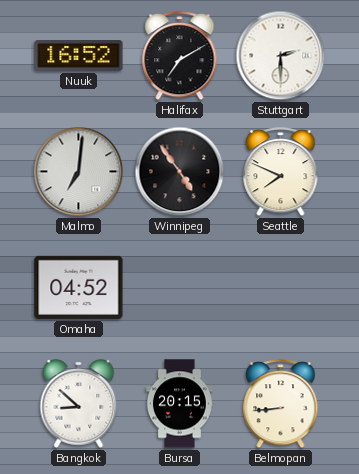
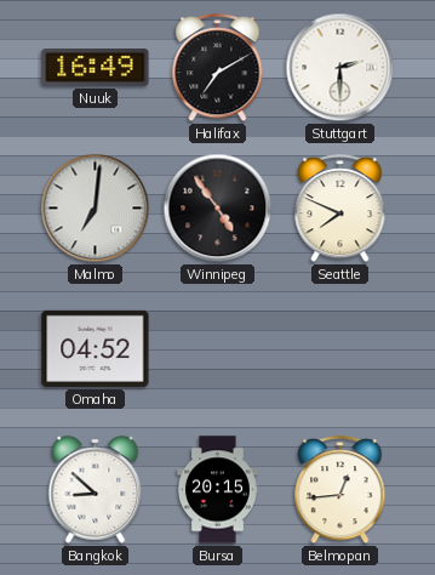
Nuuk: 16:52 -> 16:49 (96, 68)
Belmopan: 8:44 -> 12:44 (340, 490)
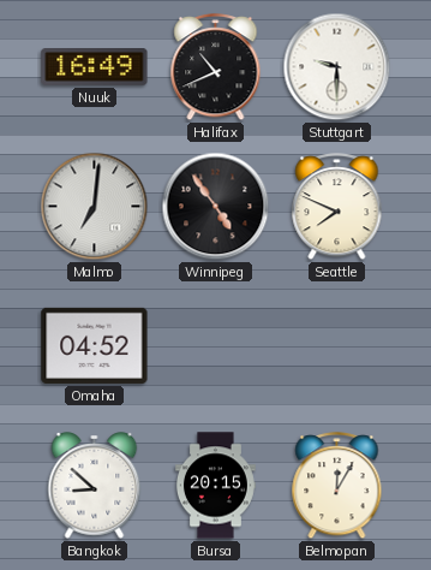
Halifax: 7:10 -> 10:41 (216, 67)
Stuttgart: 2:30 -> 9:30 (337, 67)
Belmopan: 12:44 -> 12:05 (337, 486)
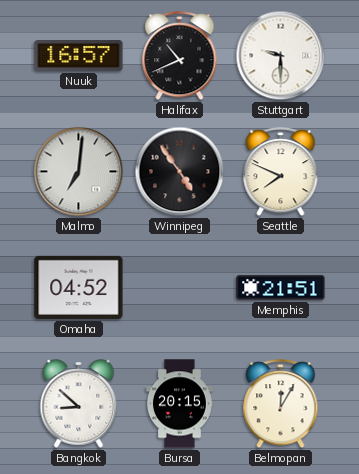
Nuuk: 16:49 -> 16:57 (79, 56)
Memphis: none -> 21:51 (281, 288)
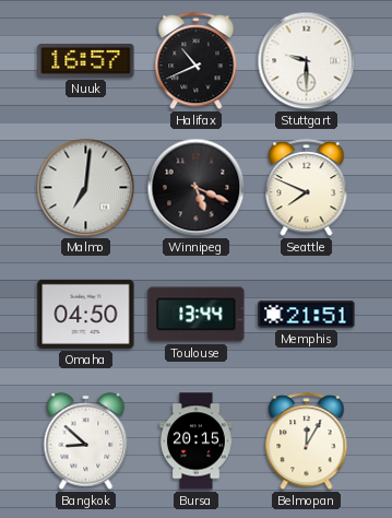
Winnipeg: 4:54 -> 5:19 (197, 188)
Omaha: 04:52 -> 04:50 (86, 314)
Toulouse: none -> 13:44 (197, 315)
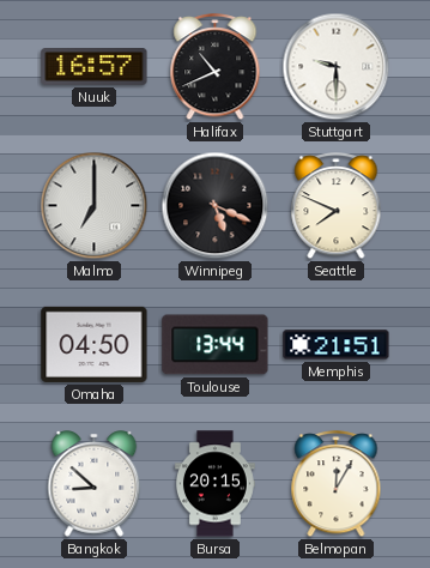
Malmo: 7:01 -> 7:00 (95, 206)
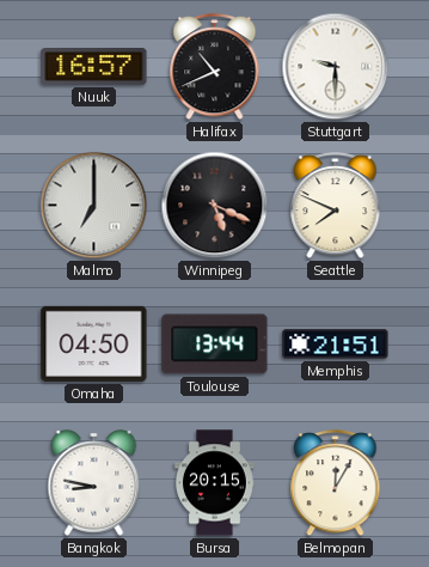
Bangkok: 8:52 -> 8:47 (94, 483)
